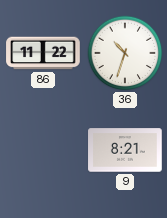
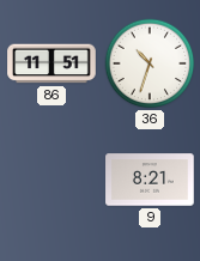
86: 11:22 -> 11:51 (51, 63)
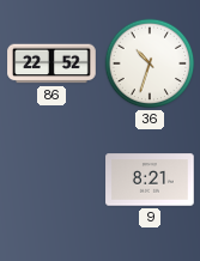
86: 11:51 -> 22:52 (51, 63)
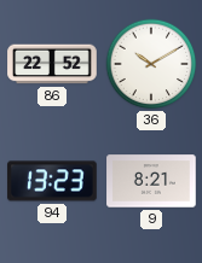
36: 10:33 -> 10:10 (151, 64)
94: none -> 13:23 (52, 181)
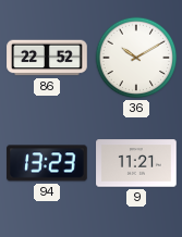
9: 8:21 -> 11:21 (136, 163)
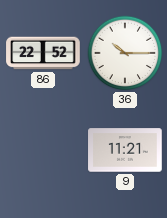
36: 10:10 -> 10:15 (125, 53)
94: 13:23 -> none (47, 163)
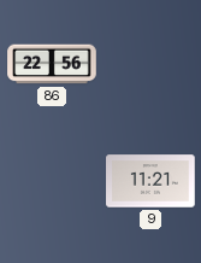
86: 22:52 -> 22:56 (52, 64)
36: 10:15 -> none (125, 53)
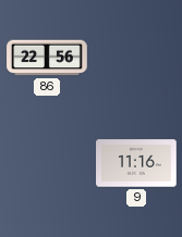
9: 11:21 -> 11:16 (136, 163)
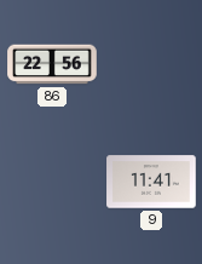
9: 11:16 -> 11:41 (151, 182)
